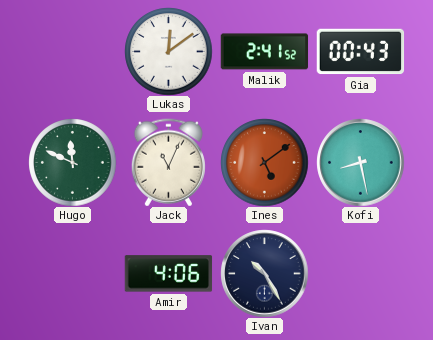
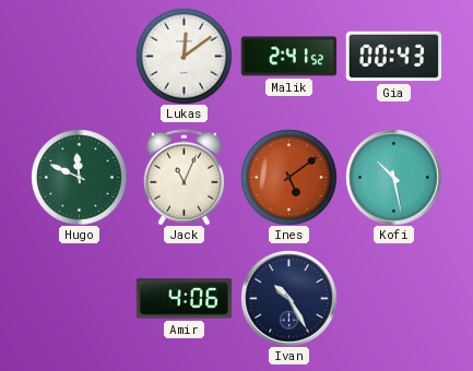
Kofi: 8:28 -> 10:28 (393, 177)
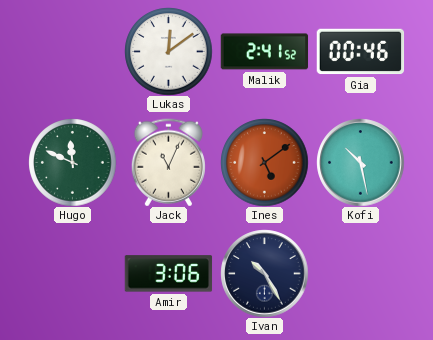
Gia: 00:43 -> 00:46 (360, 52)
Amir: 4:06 -> 3:06 (168, 274)
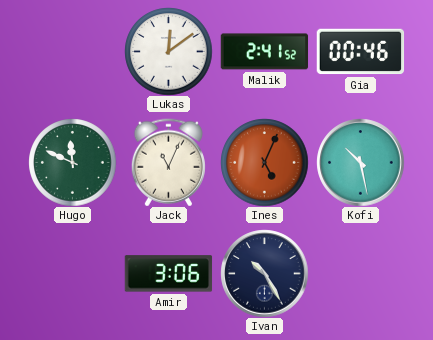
Ines: 5:09 -> 5:04 (264, 162)
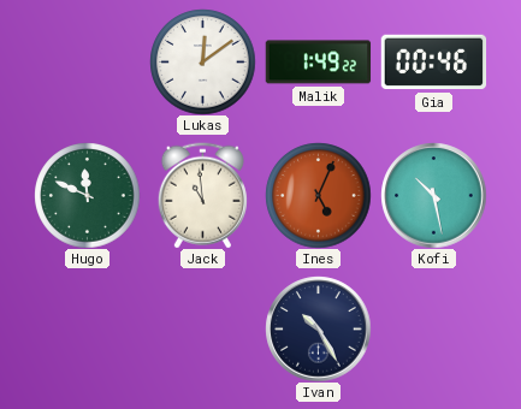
Malik: 2:41 -> 1:49 (318, 63)
Jack: 11:04 -> 10:59 (202, 195)
Amir: 3:06 -> none (168, 274)
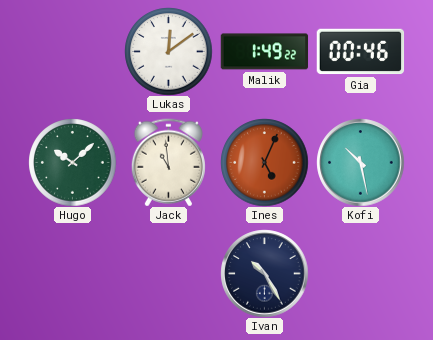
Hugo: 11:49 -> 10:08 (72, 162)
